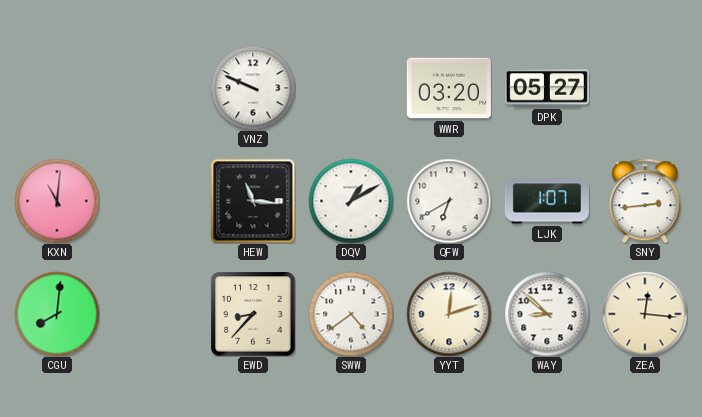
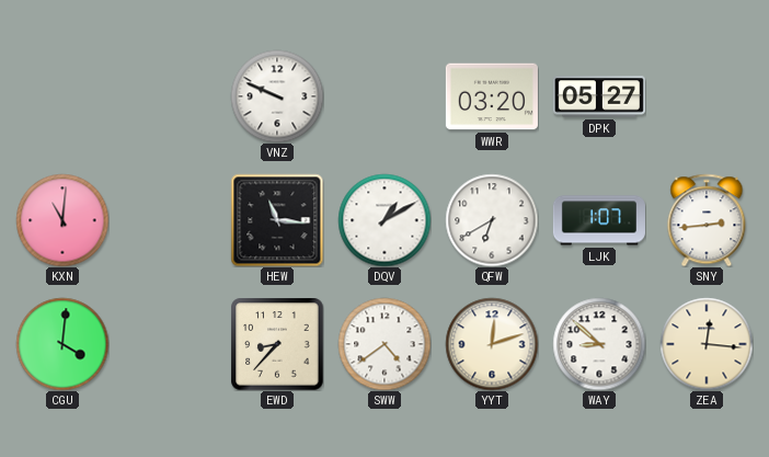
CGU: 8:01 -> 4:01 (62, 344)
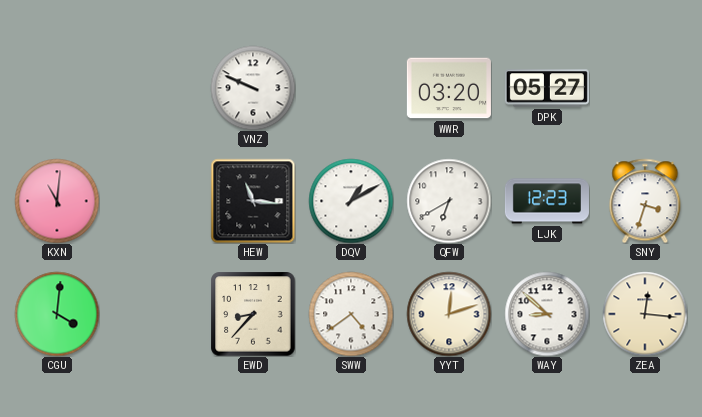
LJK: 1:07 -> 12:23 (547, 201)
SNY: 2:44 -> 3:33 (645, 201)
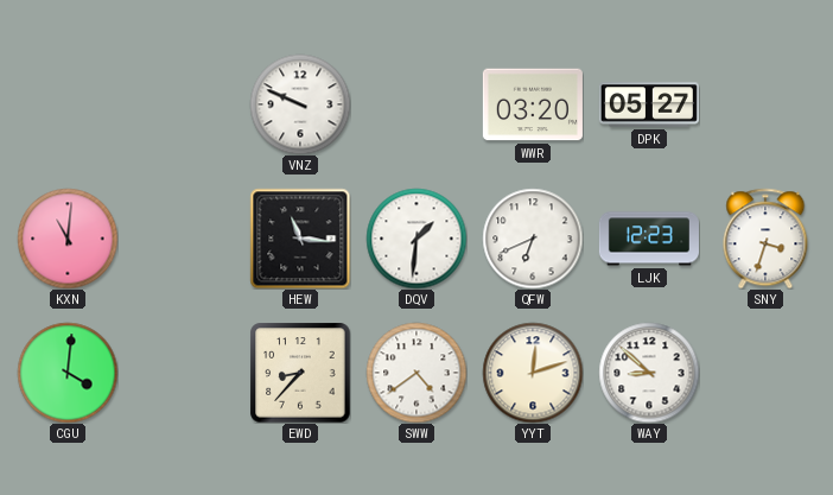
DQV: 1:10 -> 1:31 (416, 239)
QFW: 6:40 -> 6:41 (533, 239)
ZEA: 12:16 -> none (645, 314)
